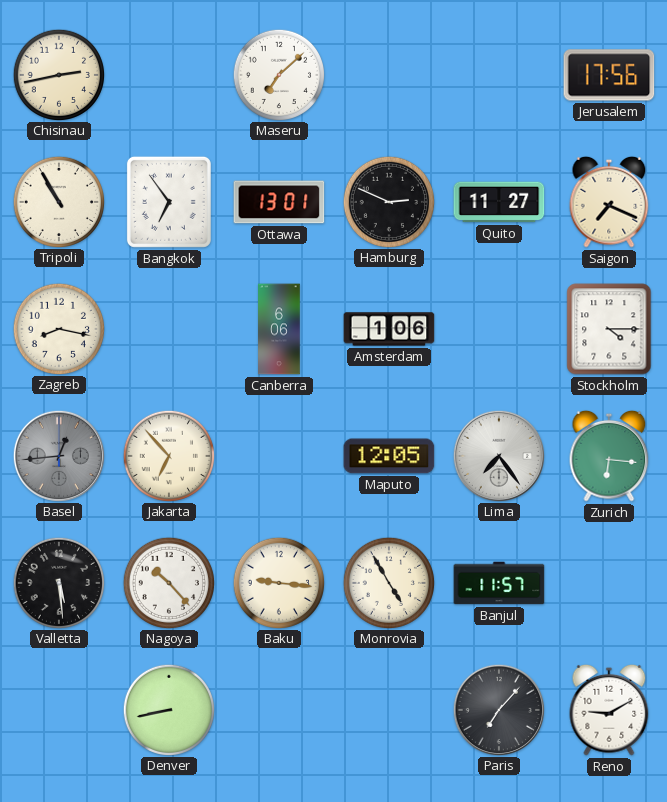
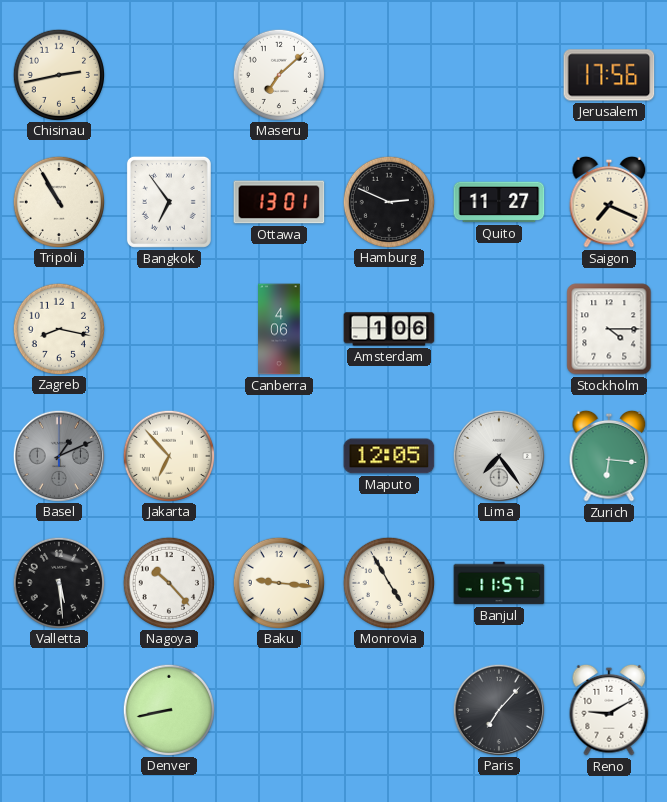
Canberra: 6:06 -> 4:06 (279, 329)
Basel: 12:44 -> 1:11 (58, 455)
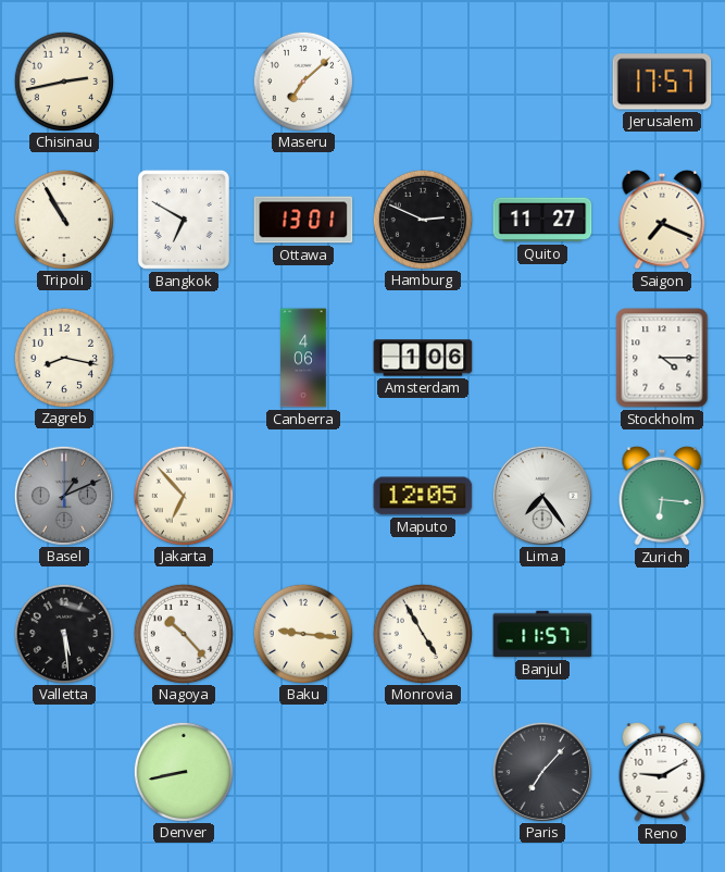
Jerusalem: 17:56 -> 17:57 (662, 82)
Bangkok: 6:54 -> 6:50 (184, 220)
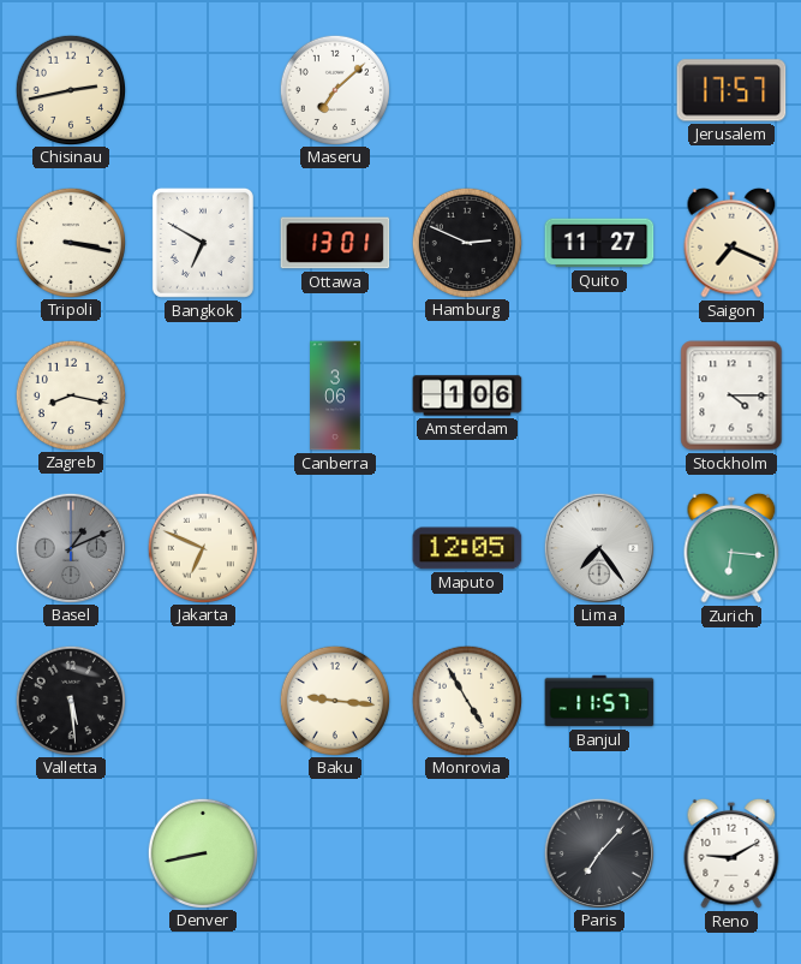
Tripoli: 10:55 -> 3:17 (70, 242)
Canberra: 4:06 -> 3:06 (335, 395)
Jakarta: 6:53 -> 6:49 (202, 547)
Nagoya: 10:23 -> none (183, 633)
